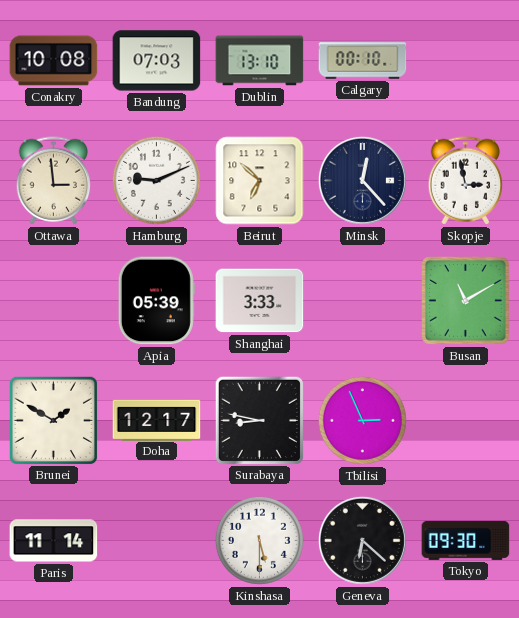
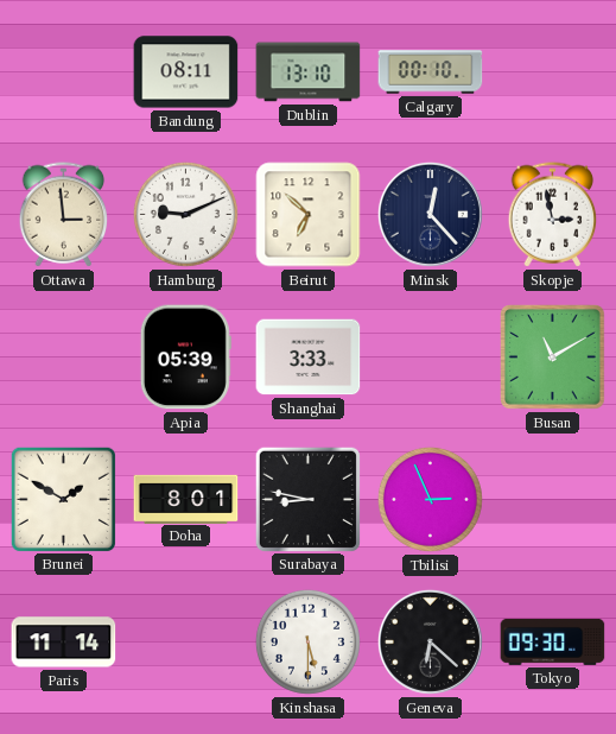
Conakry: 10:08 -> none (54, 61)
Bandung: 07:03 -> 08:11 (186, 72)
Doha: 12:17 -> 8:01 (186, 499)
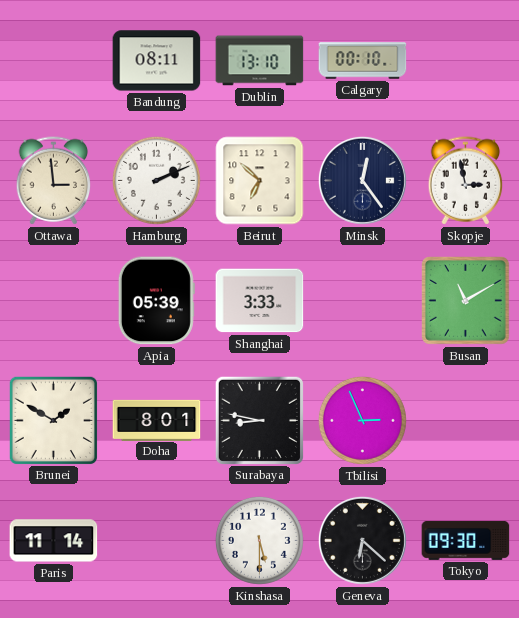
Hamburg: 9:11 -> 2:11 (156, 180)
Minsk: 12:23 -> 12:24 (362, 180)
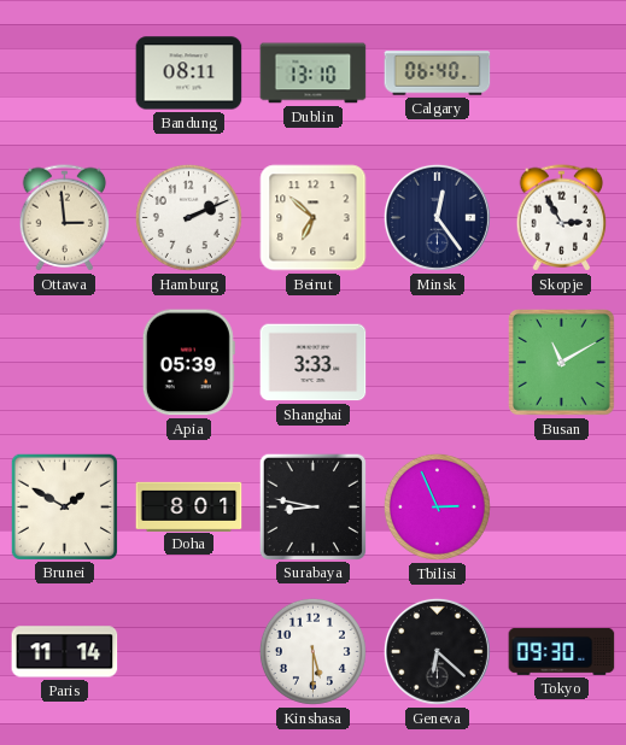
Calgary: 00:10 -> 06:40 (438, 74)
Skopje: 2:58 -> 2:55 (562, 218)
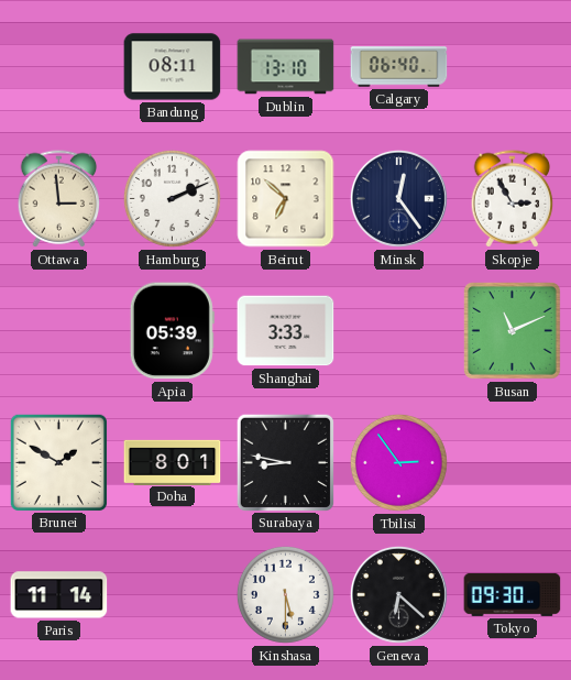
Busan: 11:10 -> 11:11 (513, 331)
Tbilisi: 2:56 -> 2:54 (398, 462)
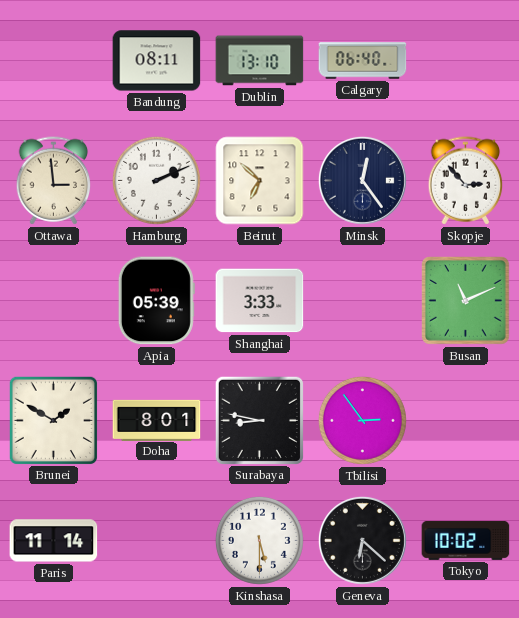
Skopje: 2:55 -> 2:53 (466, 181)
Tokyo: 09:30 -> 10:02 (466, 540)
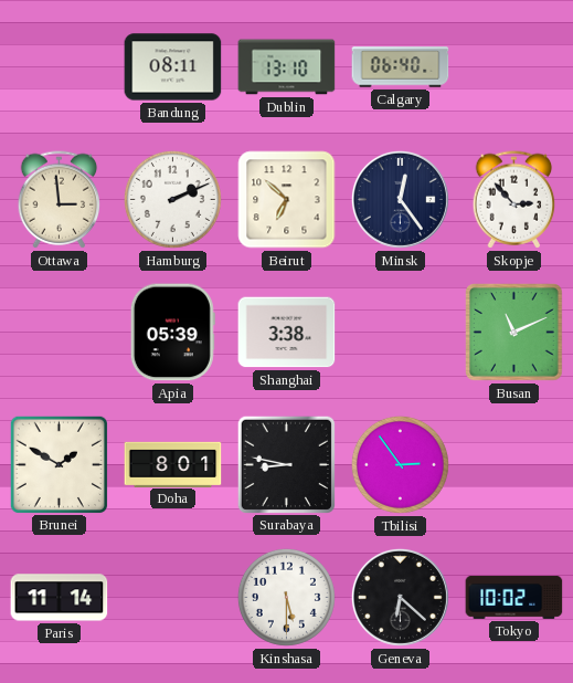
Shanghai: 3:33 -> 3:38 (287, 333)
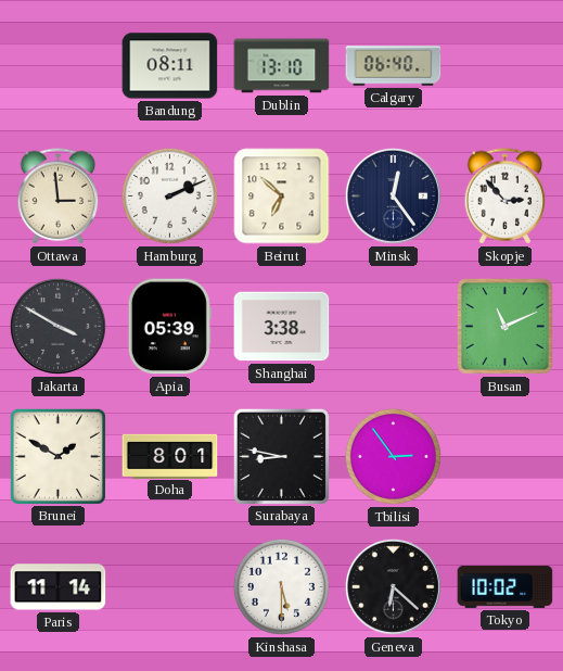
Jakarta: none -> 3:50 (57, 326)
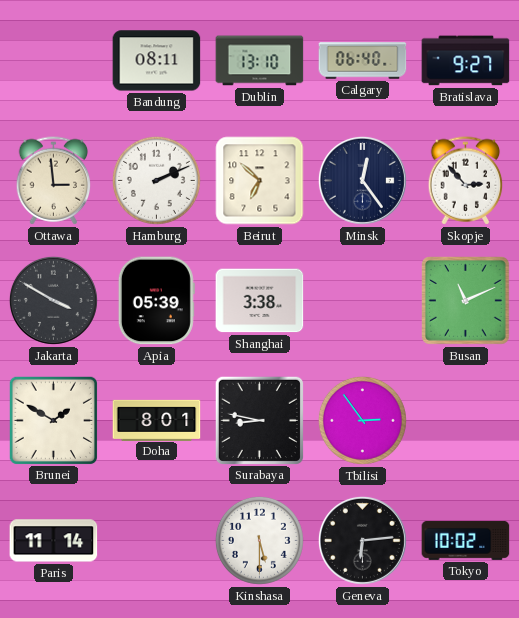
Bratislava: none -> 9:27 (466, 61)
Geneva: 6:22 -> 6:14 (362, 540)
